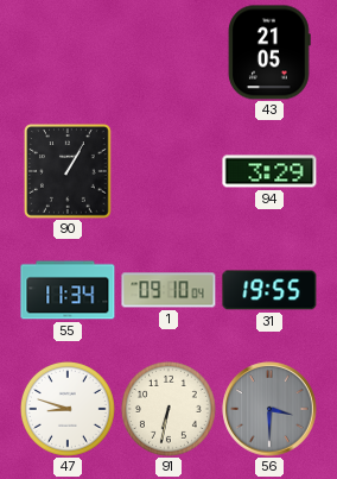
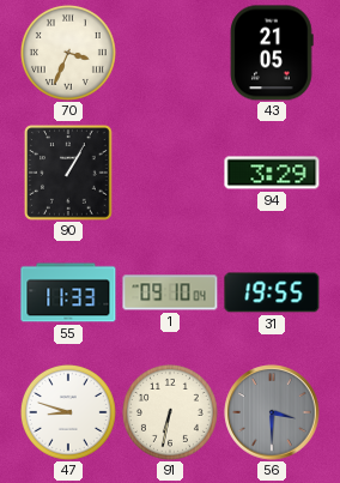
70: none -> 3:34 (68, 53)
55: 11:34 -> 11:33 (68, 292)
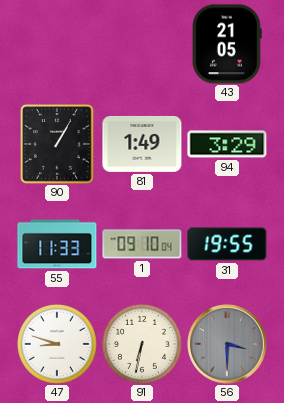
70: 3:34 -> none (68, 53)
81: none -> 1:49 (142, 144)
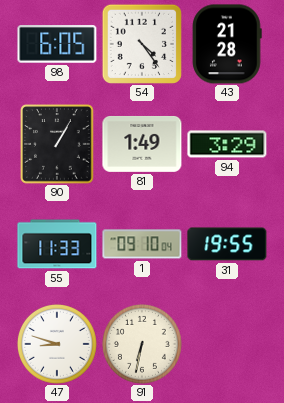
98: none -> 6:05 (57, 44)
54: none -> 4:24 (141, 43)
43: 21:05 -> 21:28 (227, 44)
56: 3:30 -> none (227, 344)
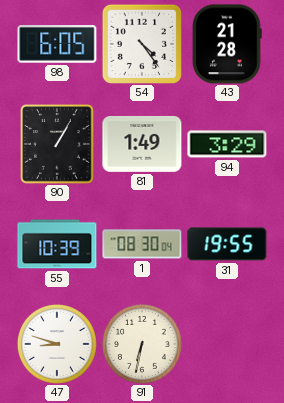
55: 11:33 -> 10:39 (57, 244)
1: 09:10 -> 08:30 (142, 244)
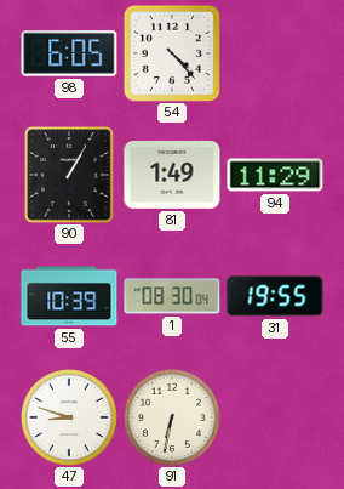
54: 4:24 -> 4:23 (171, 52)
43: 21:28 -> none (227, 44)
94: 3:29 -> 11:29 (275, 175)
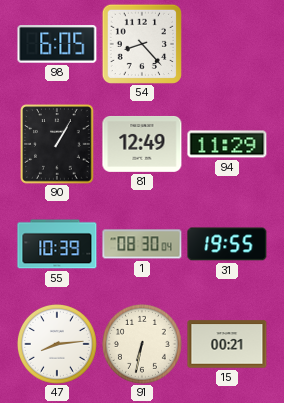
54: 4:23 -> 8:23 (141, 43)
81: 1:49 -> 12:49 (142, 144)
47: 8:48 -> 8:14 (57, 344)
15: none -> 00:21 (227, 344)
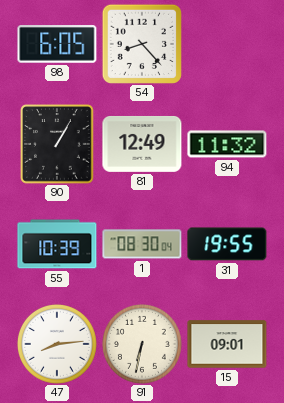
94: 11:29 -> 11:32 (227, 144)
15: 00:21 -> 09:01 (227, 344)
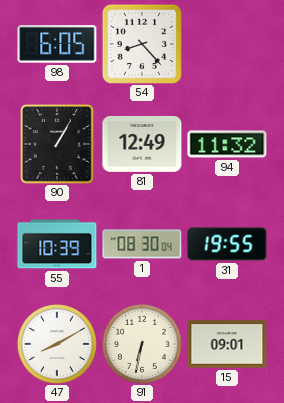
47: 8:14 -> 8:10 (57, 344)
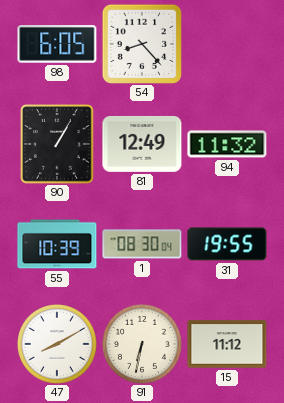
15: 09:01 -> 11:12 (227, 344)
